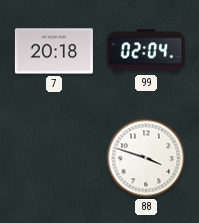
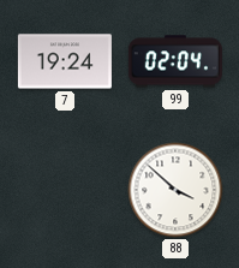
7: 20:18 -> 19:24 (65, 61)
88: 3:48 -> 3:52 (175, 190)
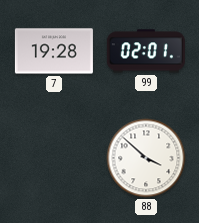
7: 19:24 -> 19:28 (54, 51)
99: 02:04 -> 02:01 (146, 51)
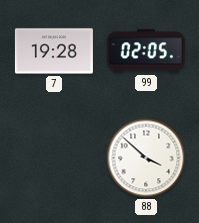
99: 02:01 -> 02:05 (146, 51)
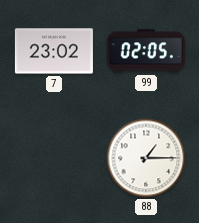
7: 19:28 -> 23:02 (54, 51)
88: 3:52 -> 1:15 (146, 158)
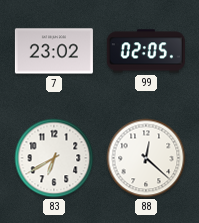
83: none -> 6:40 (54, 158)
88: 1:15 -> 12:22 (146, 158)
